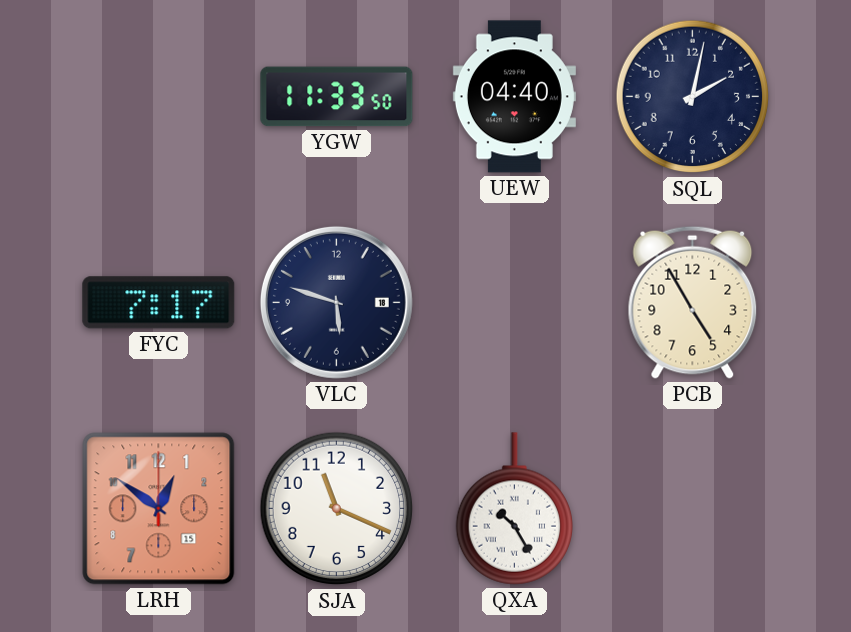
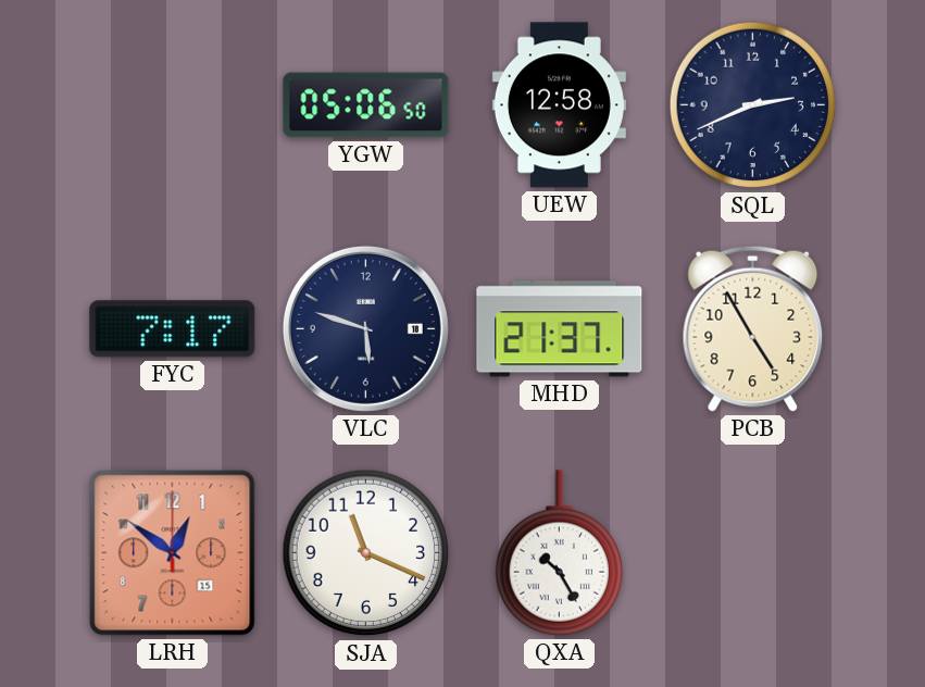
YGW: 11:33 -> 05:06 (366, 105)
UEW: 04:40 -> 12:58 (559, 105)
SQL: 2:02 -> 2:41 (753, 105)
MHD: none -> 21:37 (560, 329)
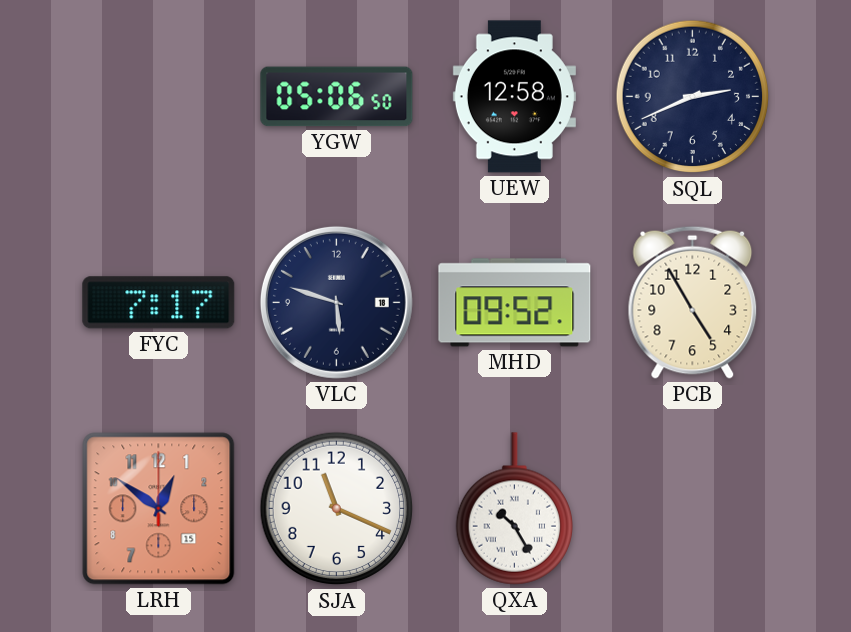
MHD: 21:37 -> 09:52 (515, 303)
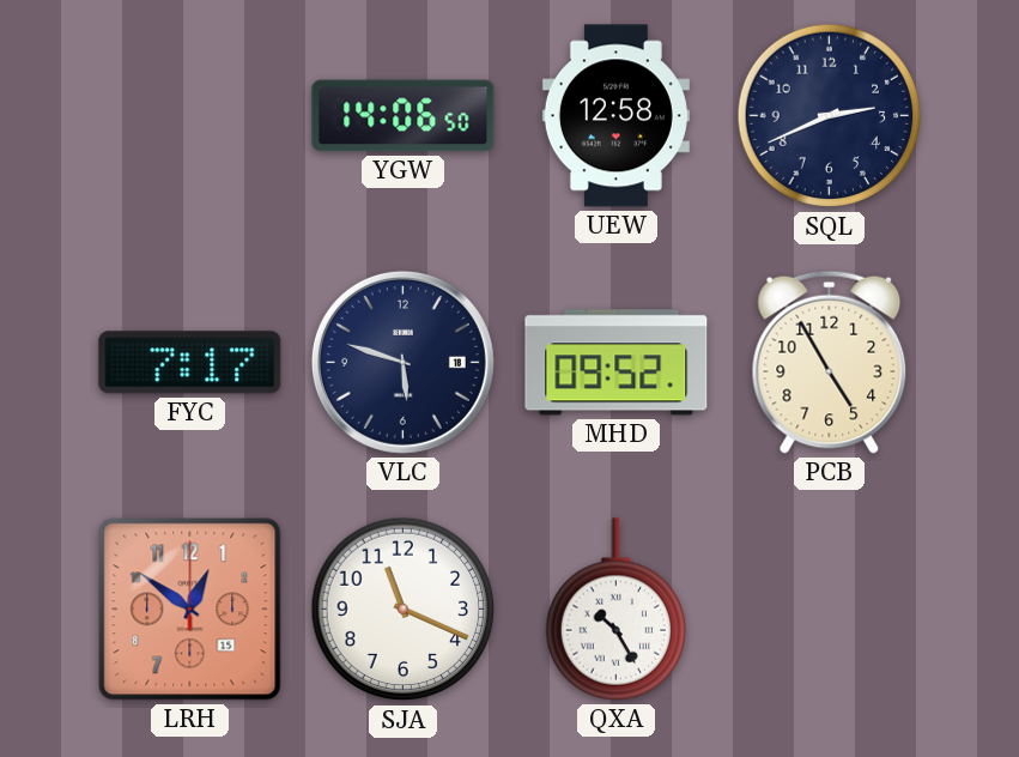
YGW: 05:06 -> 14:06 (404, 116)
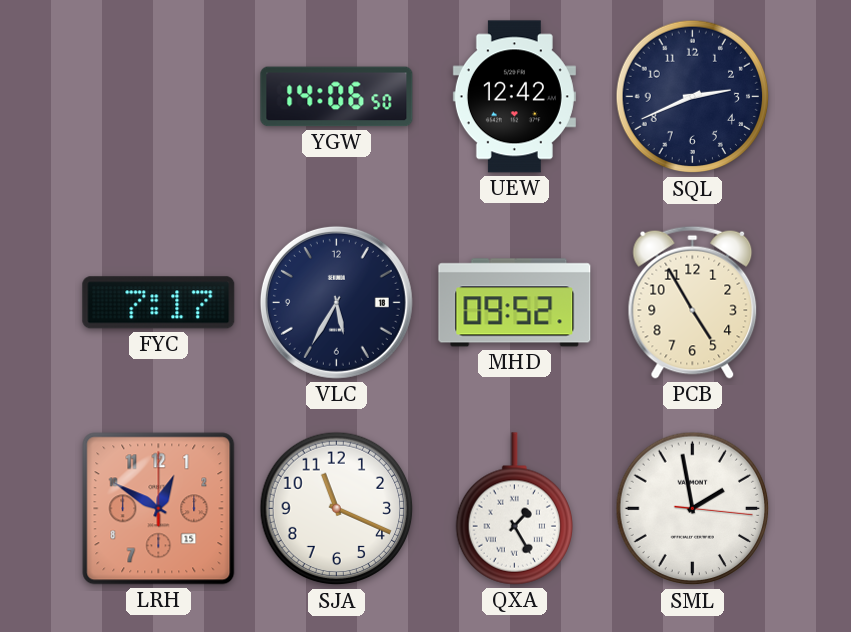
UEW: 12:58 -> 12:42 (514, 97)
VLC: 5:48 -> 5:35 (336, 302)
LRH: 12:51 -> 12:50 (159, 509)
QXA: 10:25 -> 1:25 (514, 509)
SML: none -> 1:58 (693, 509)
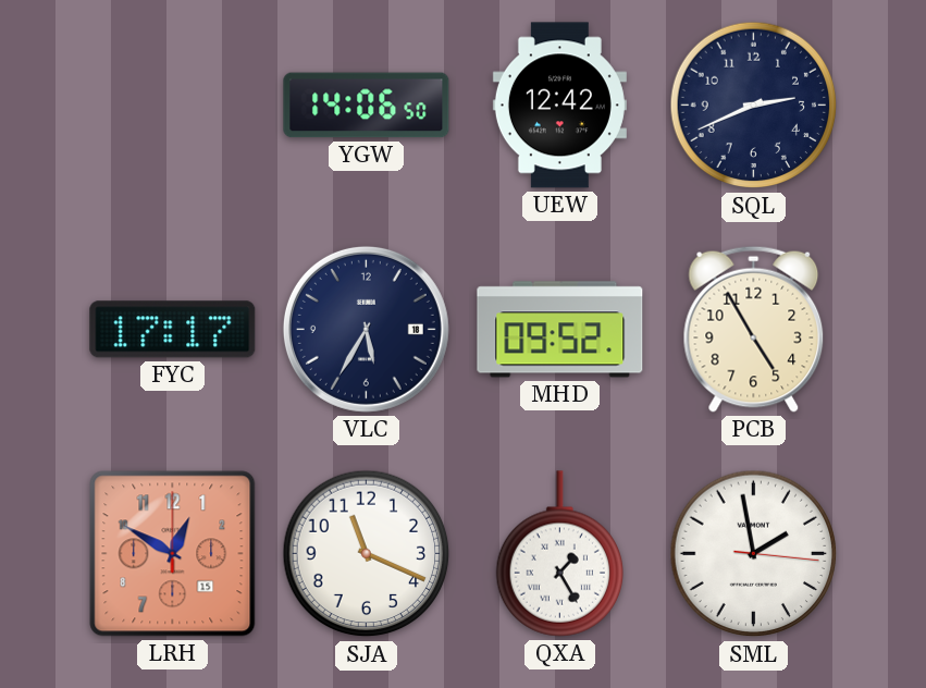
FYC: 7:17 -> 17:17 (173, 330)
